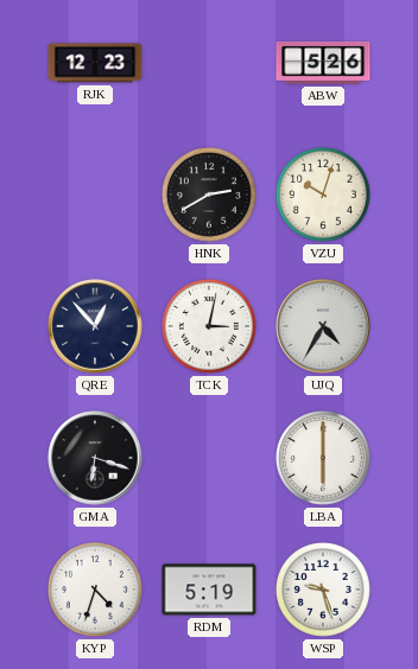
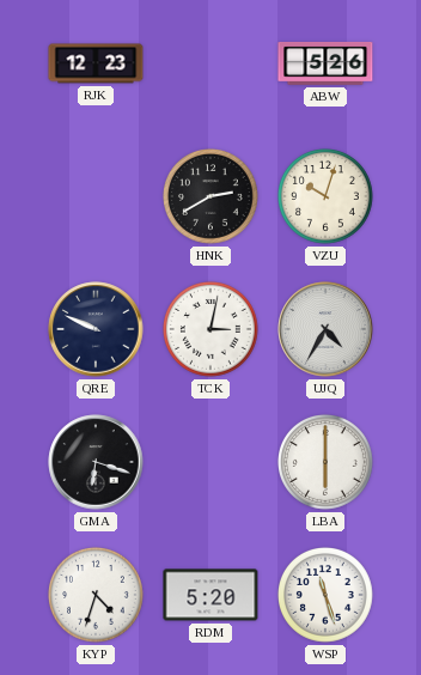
QRE: 12:53 -> 9:49 (96, 329)
RDM: 5:19 -> 5:20 (210, 595)
WSP: 9:27 -> 11:27 (327, 596)
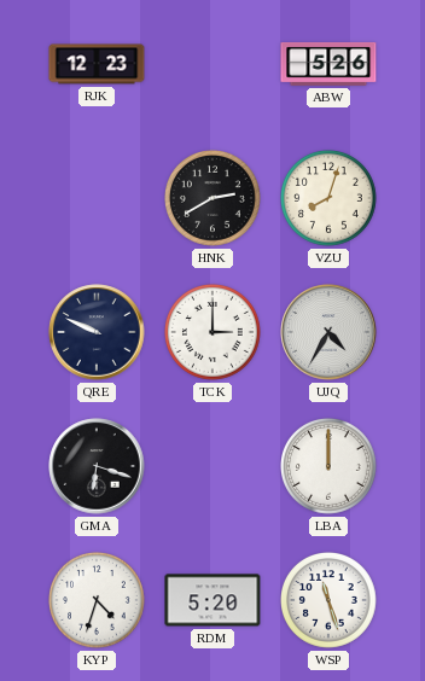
VZU: 10:03 -> 8:03 (330, 199)
TCK: 3:02 -> 3:00 (214, 333)
LBA: 6:00 -> 12:00 (330, 467)
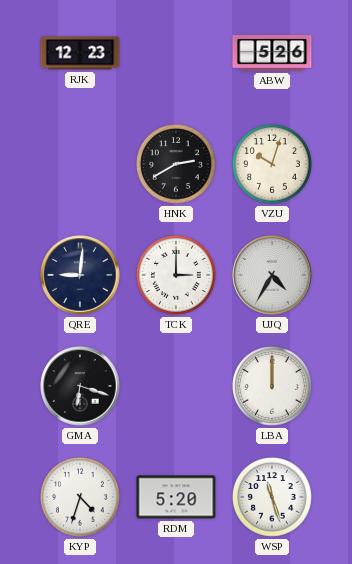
VZU: 8:03 -> 10:03 (273, 165)
QRE: 9:49 -> 9:01 (80, 275)
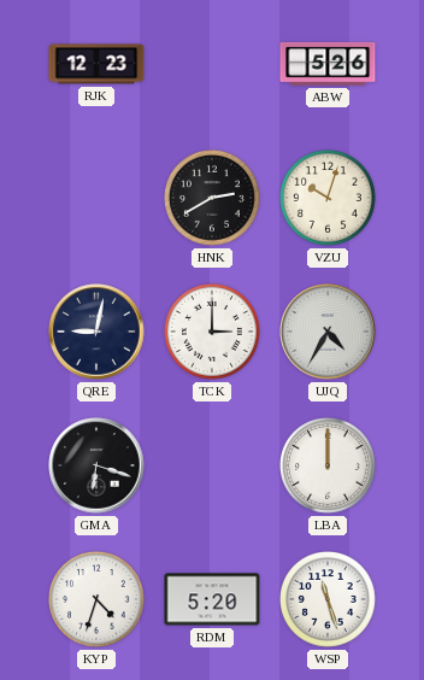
QRE: 9:01 -> 9:02 (96, 332)
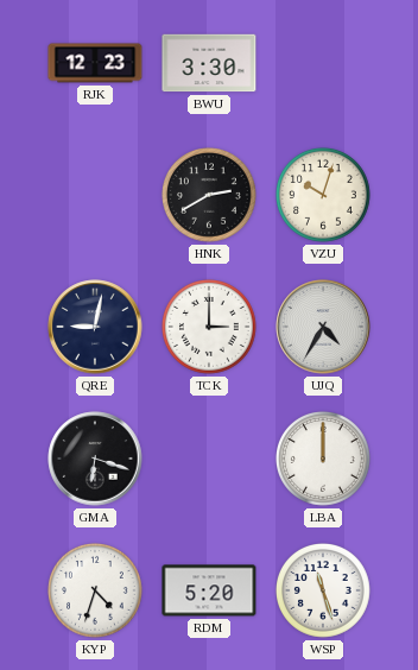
BWU: none -> 3:30 (209, 63)
ABW: 5:26 -> none (328, 65)
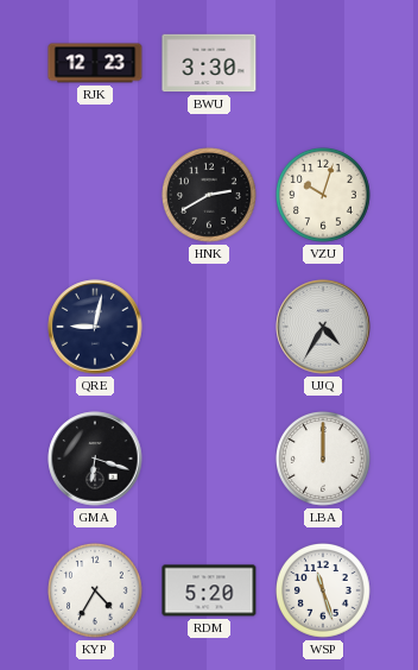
TCK: 3:00 -> none (210, 328)
KYP: 4:33 -> 4:35 (96, 592)
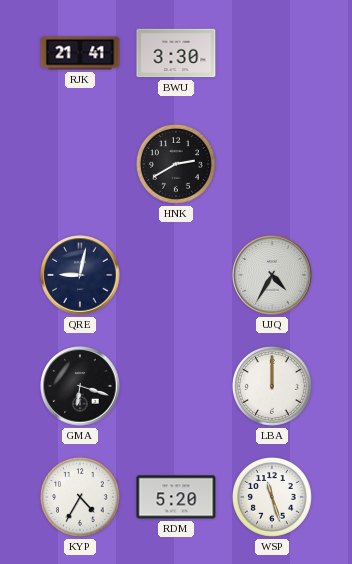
RJK: 12:23 -> 21:41 (80, 53)
VZU: 10:03 -> none (324, 196)
